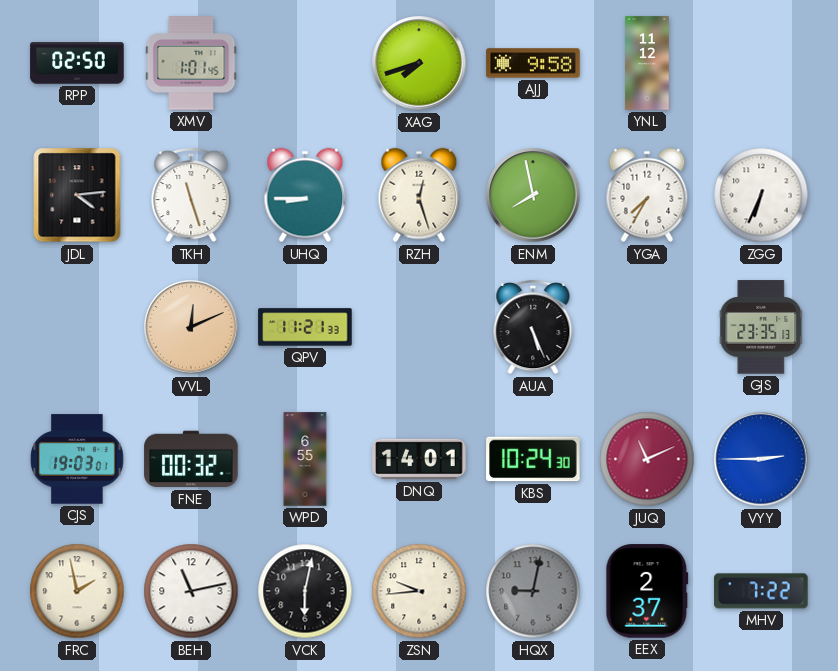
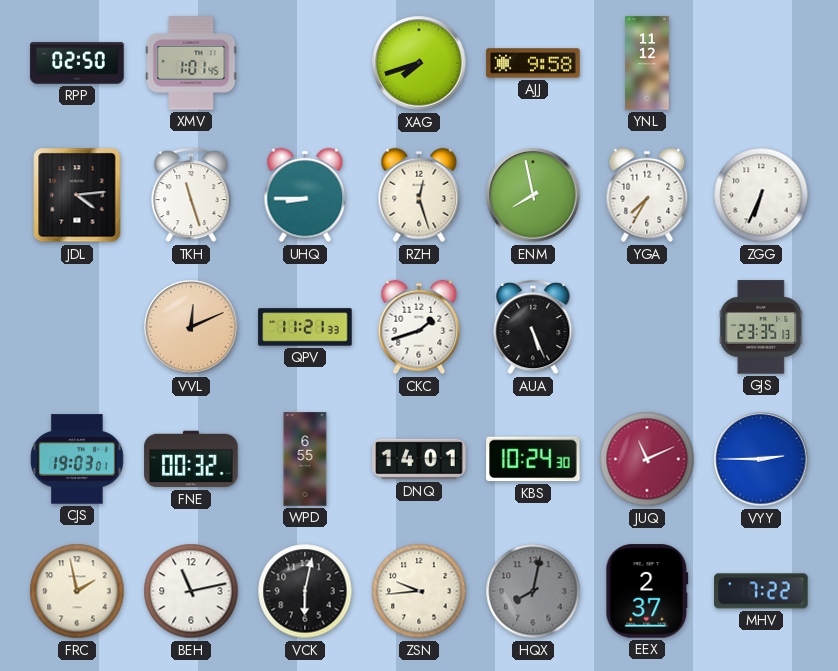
CKC: none -> 1:42 (419, 327)
HQX: 9:02 -> 8:02 (533, 591)
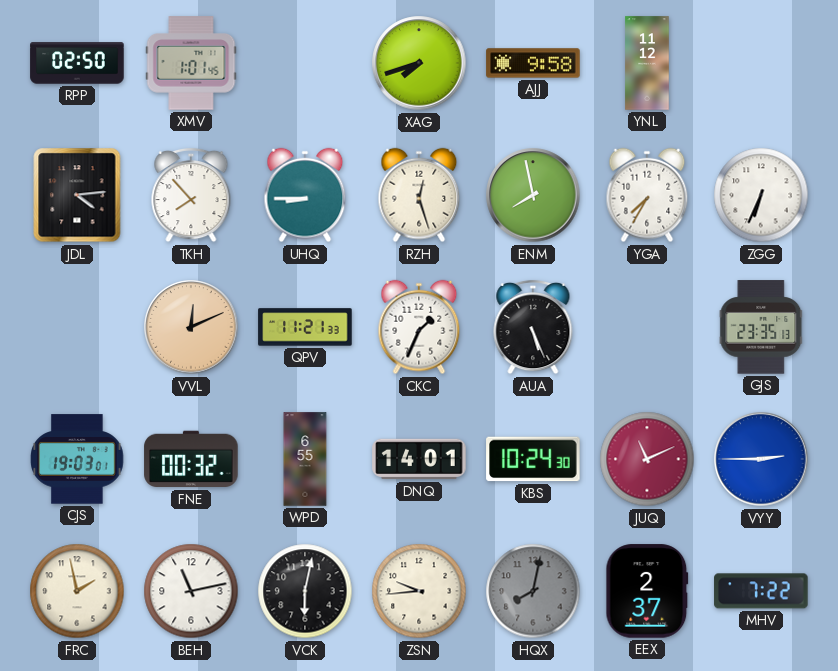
TKH: 11:27 -> 7:53 (191, 195)
CKC: 1:42 -> 1:34 (419, 327)
